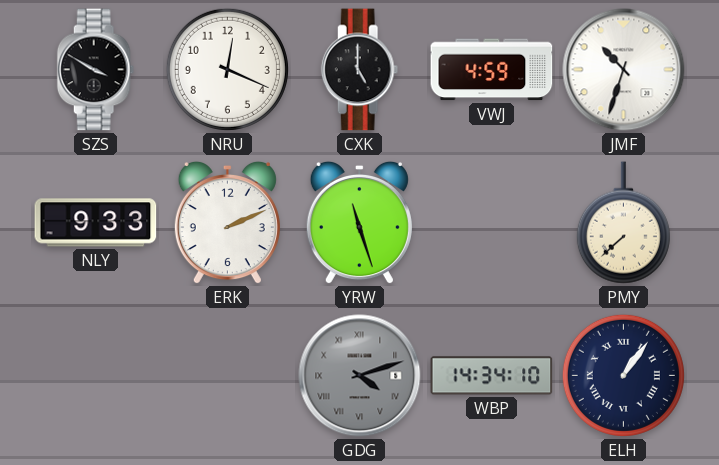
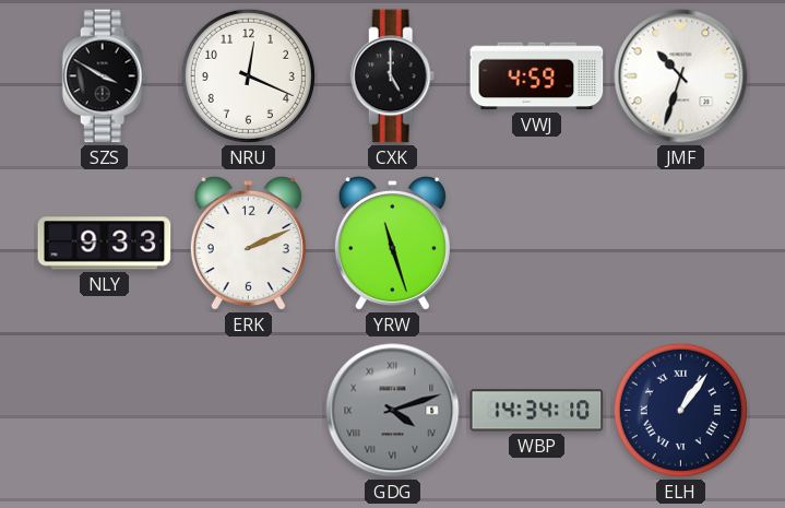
PMY: 7:38 -> none (623, 223)
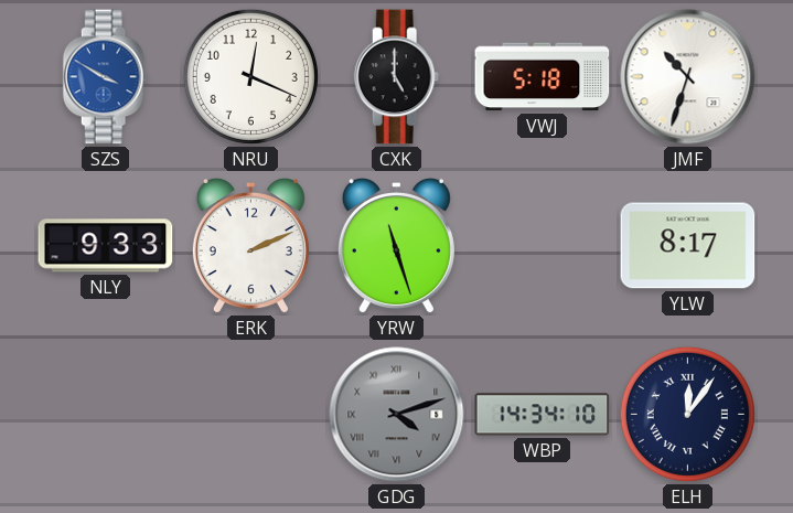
SZS dial: black -> blue (106, 77)
VWJ: 4:59 -> 5:18 (543, 77)
YLW: none -> 8:17 (688, 246)
ELH: 1:06 -> 12:06 (687, 414)
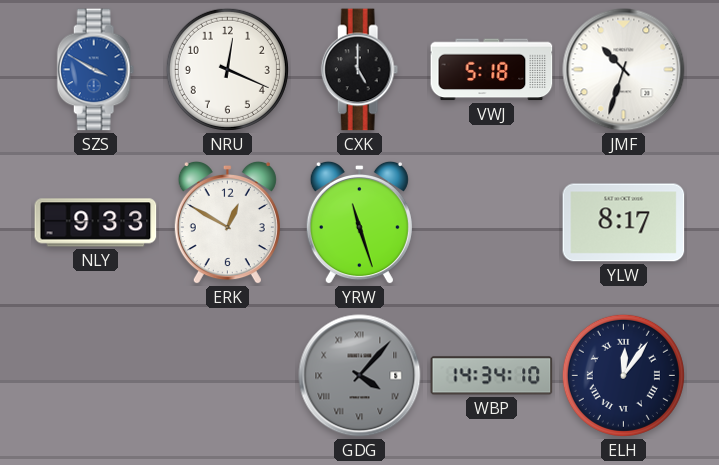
ERK: 2:11 -> 12:50 (227, 223)
GDG: 4:12 -> 4:07 (360, 376)
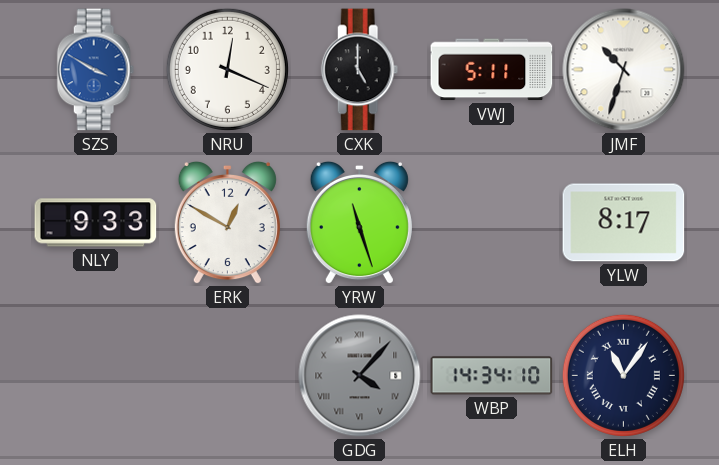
VWJ: 5:18 -> 5:11 (492, 70)
ELH: 12:06 -> 11:06 (623, 375)
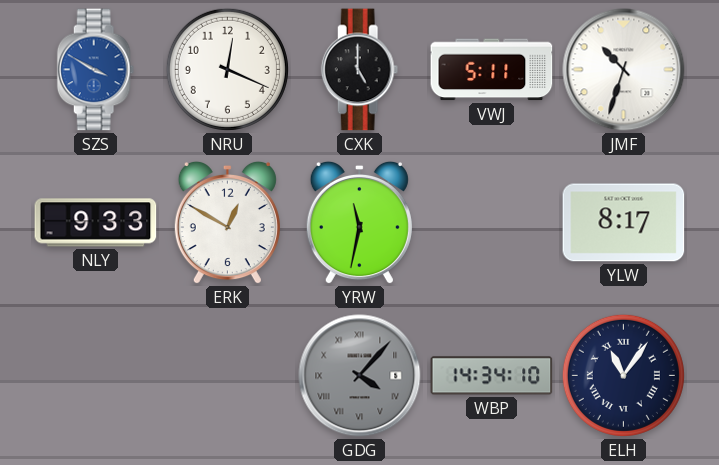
YRW: 11:27 -> 11:32 (359, 223)
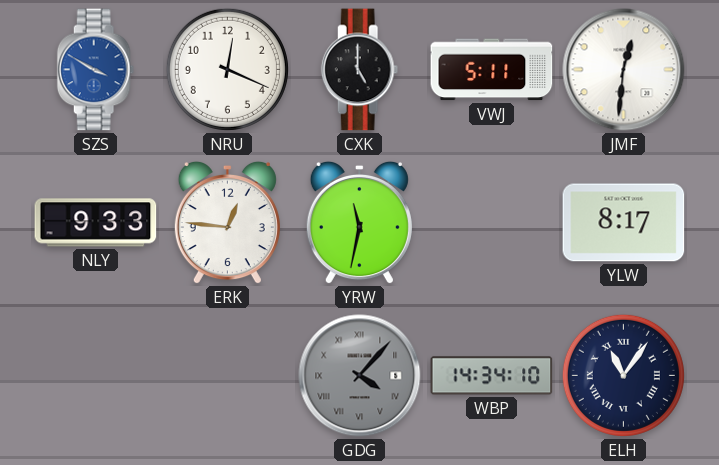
JMF: 10:33 -> 12:31 (624, 70)
ERK: 12:50 -> 12:46 (227, 223)
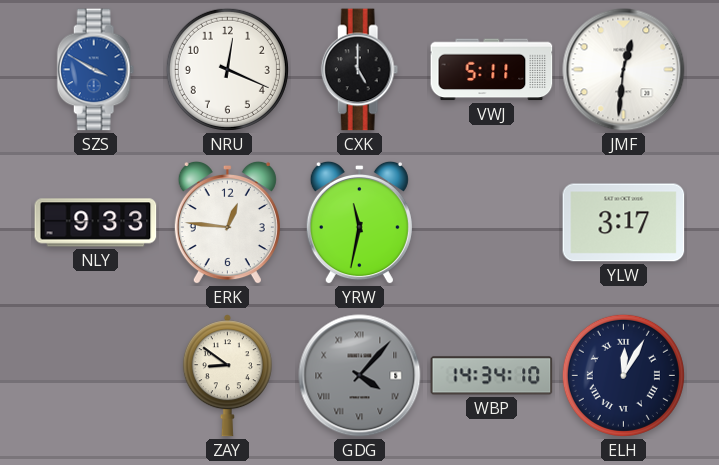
YLW: 8:17 -> 3:17 (624, 223)
ZAY: none -> 8:51 (227, 376)
ELH: 11:06 -> 12:05 (623, 375)
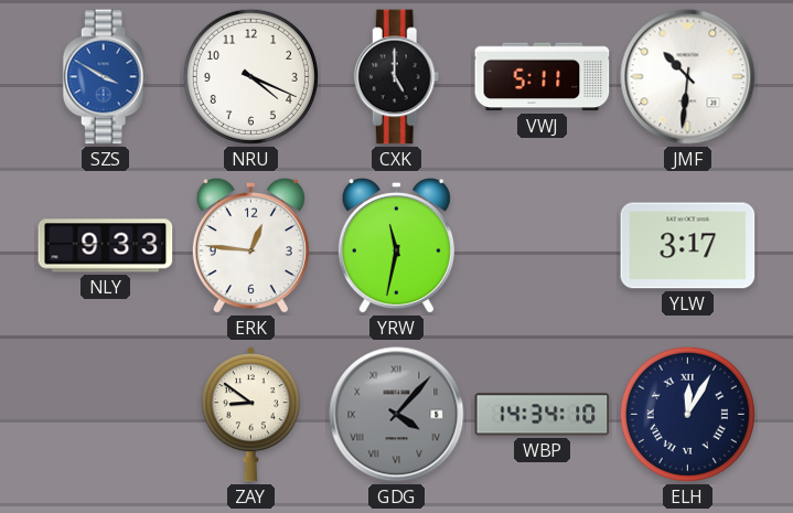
NRU: 12:19 -> 4:19 (250, 76)
JMF: 12:31 -> 10:31 (688, 77)
